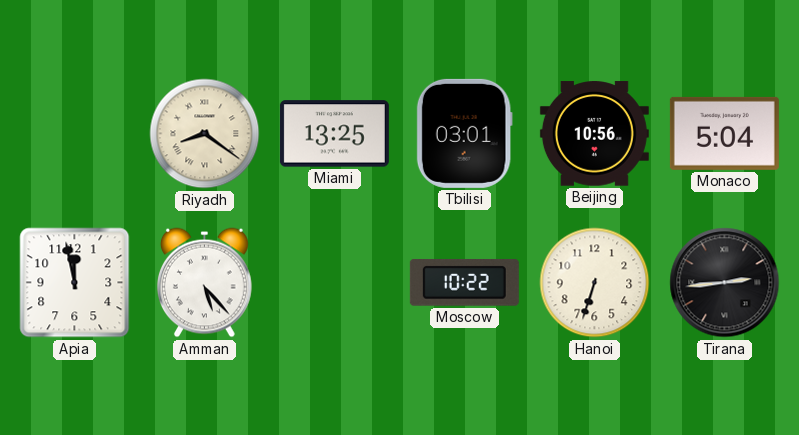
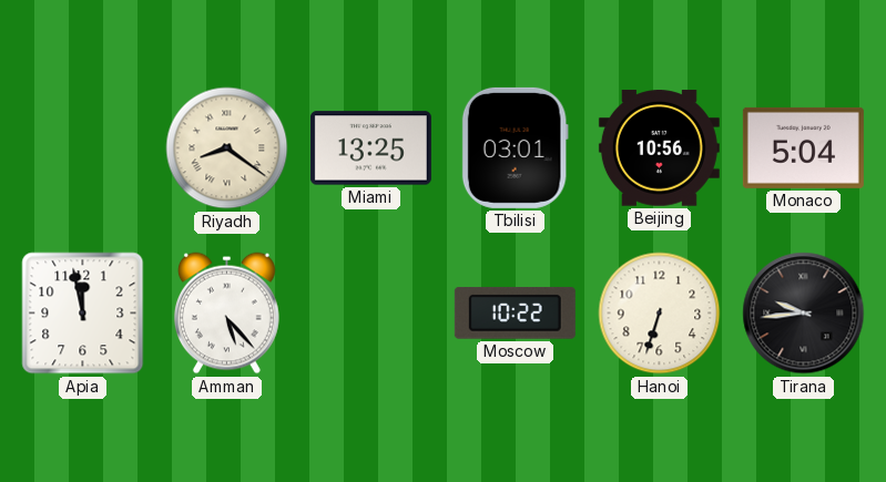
Tirana: 2:44 -> 9:44 (804, 314)
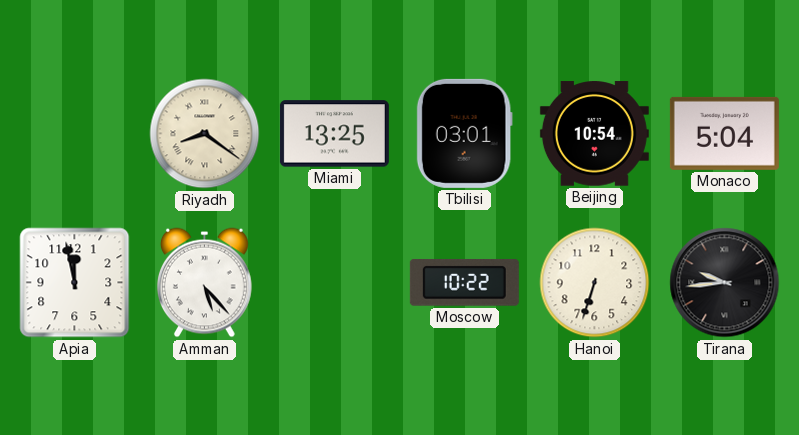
Beijing: 10:56 -> 10:54 (594, 134)
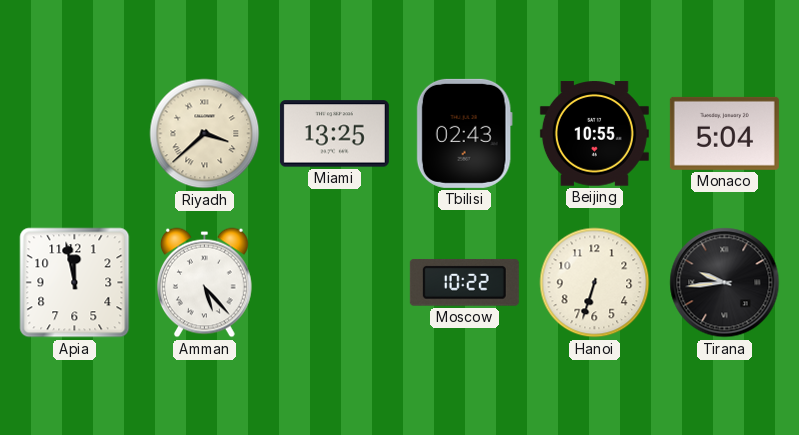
Riyadh: 8:21 -> 3:38 (205, 134)
Tbilisi: 03:01 -> 02:43 (464, 133)
Beijing: 10:54 -> 10:55 (594, 134)
